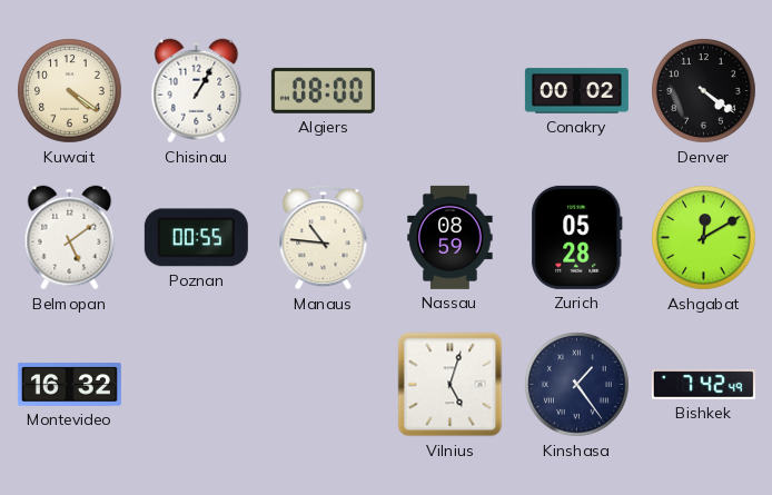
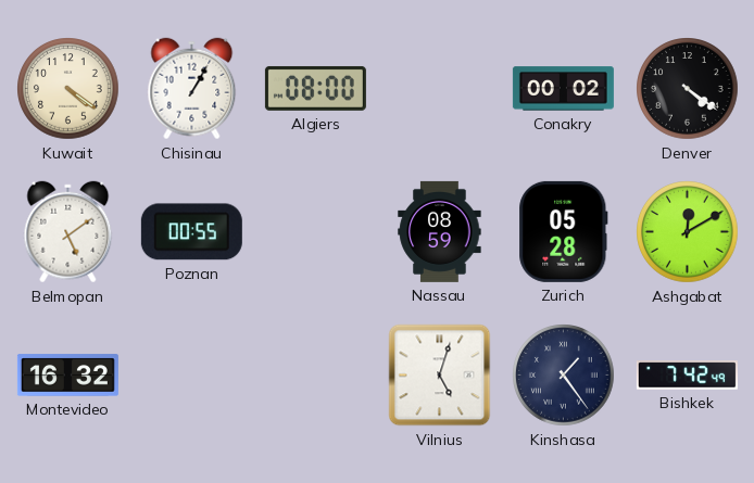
Manaus: 10:46 -> none (324, 237)
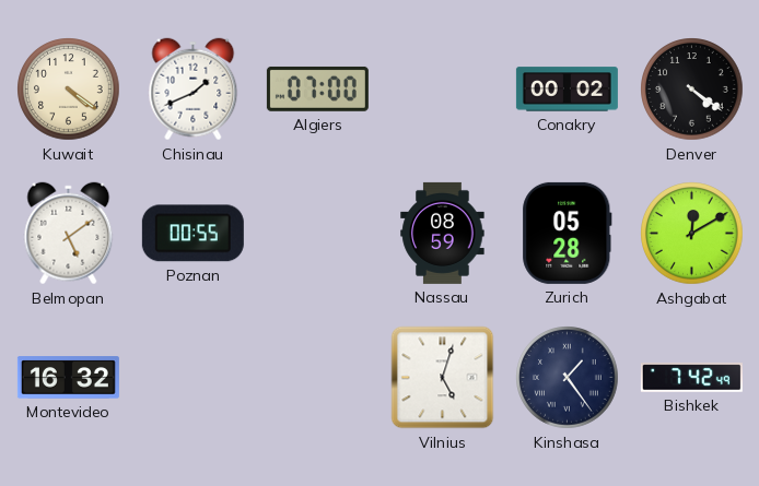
Chisinau: 1:05 -> 1:41 (194, 90)
Algiers: 08:00 -> 07:00 (317, 88)
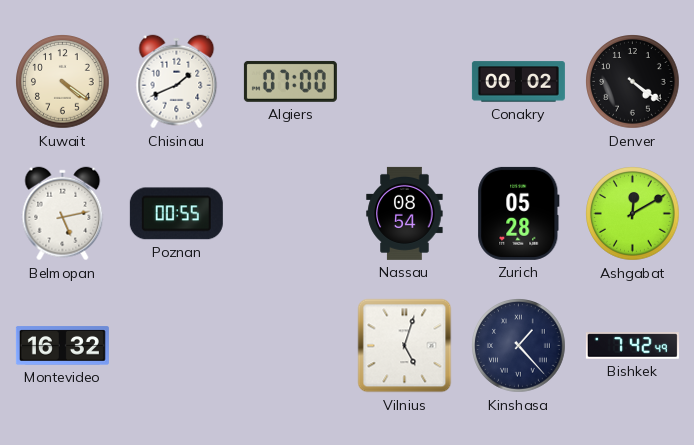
Belmopan: 5:09 -> 5:13 (63, 214)
Nassau: 08:59 -> 08:54 (405, 213)
Kinshasa: 1:24 -> 1:23 (519, 346)
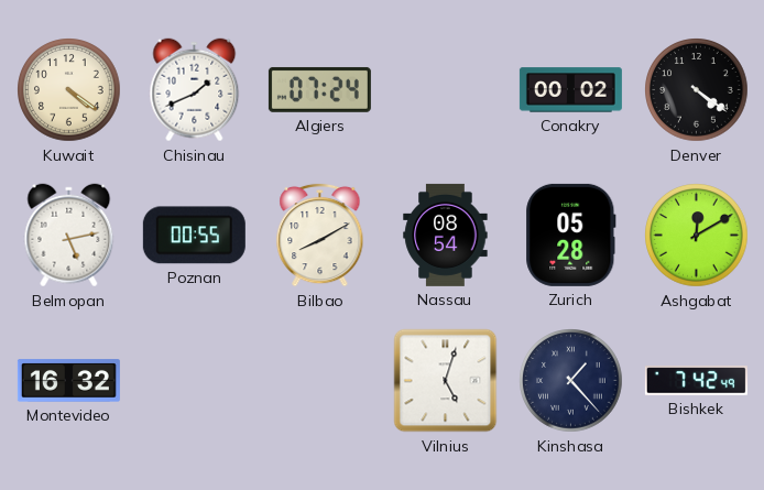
Algiers: 07:00 -> 07:24 (319, 89)
Bilbao: none -> 8:10 (320, 235)
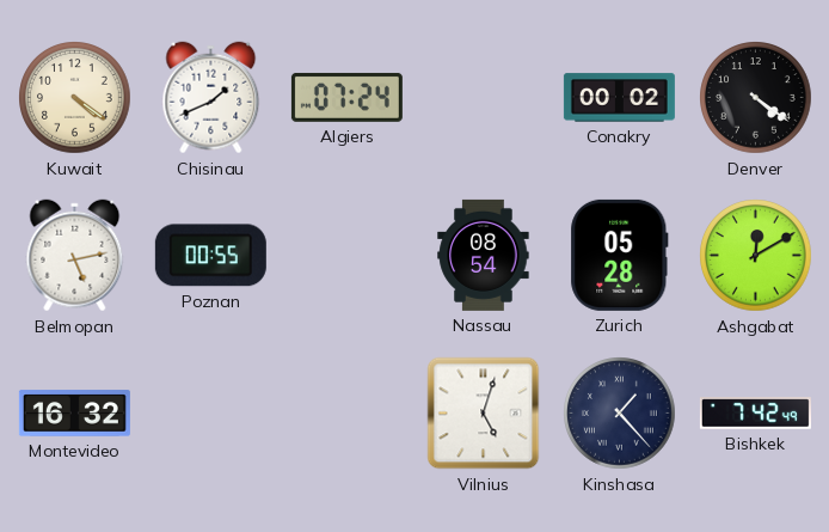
Bilbao: 8:10 -> none (320, 235)
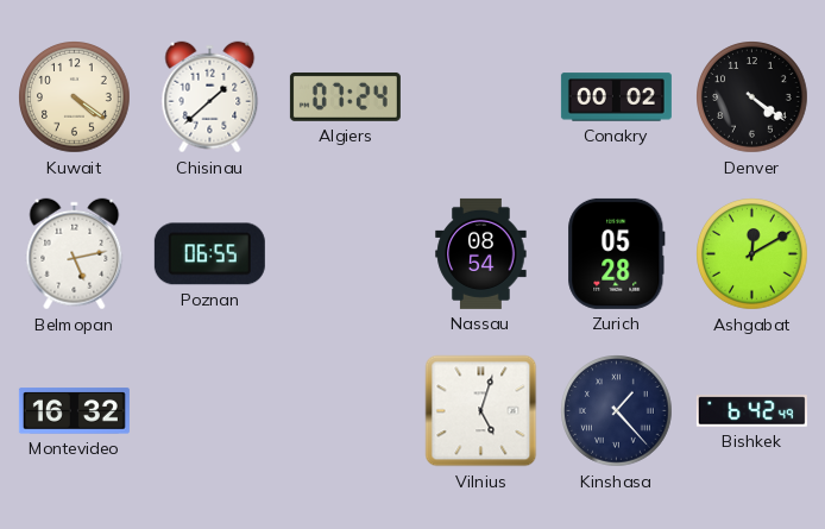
Chisinau: 1:41 -> 1:38 (210, 97)
Poznan: 00:55 -> 06:55 (209, 254)
Bishkek: 7:42 -> 6:42 (751, 411)
